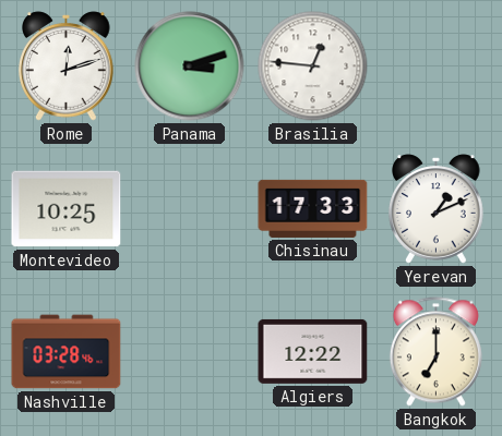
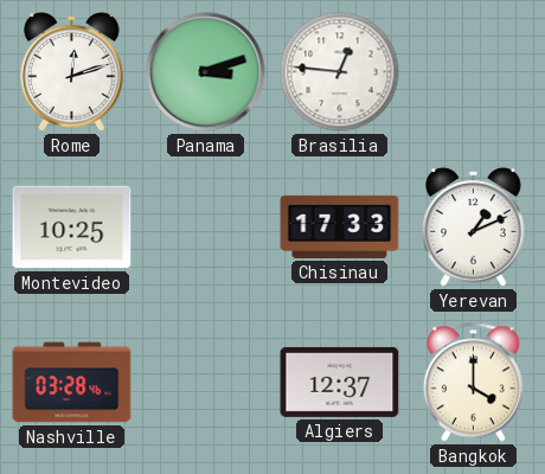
Algiers: 12:22 -> 12:37 (340, 382)
Bangkok: 7:00 -> 4:00 (473, 383)
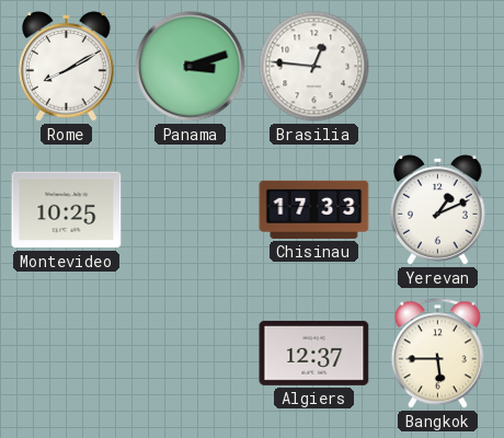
Rome: 12:12 -> 8:10 (67, 67)
Nashville: 03:28 -> none (72, 383)
Bangkok: 4:00 -> 5:45 (437, 354)
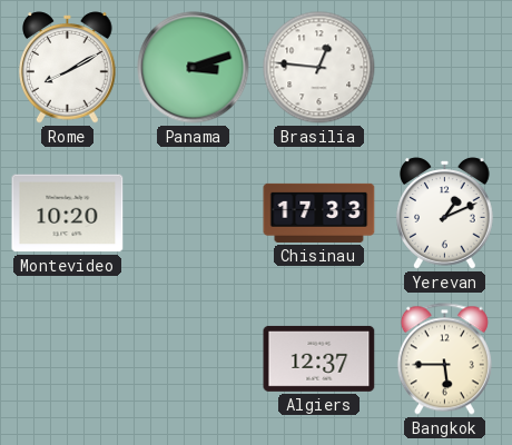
Montevideo: 10:25 -> 10:20 (68, 214)
